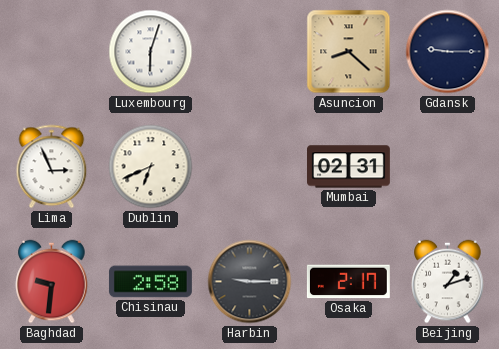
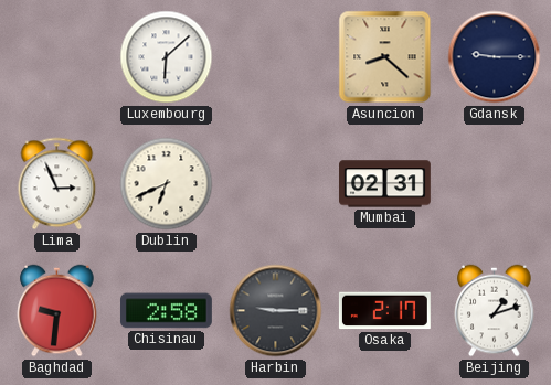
Luxembourg: 6:03 -> 6:08 (167, 57)
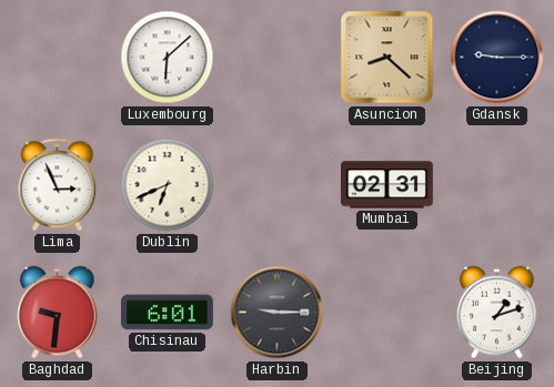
Chisinau: 2:58 -> 6:01 (167, 313)
Osaka: 2:17 -> none (384, 311)
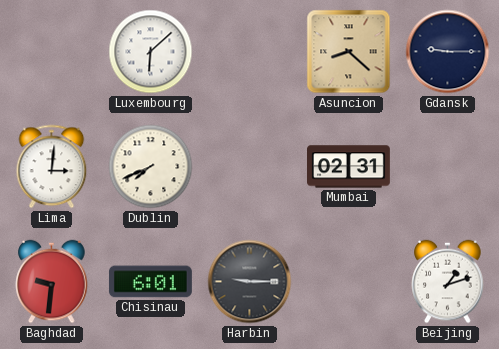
Lima: 2:56 -> 3:01 (52, 167)
Dublin: 6:41 -> 7:41 (151, 167)
